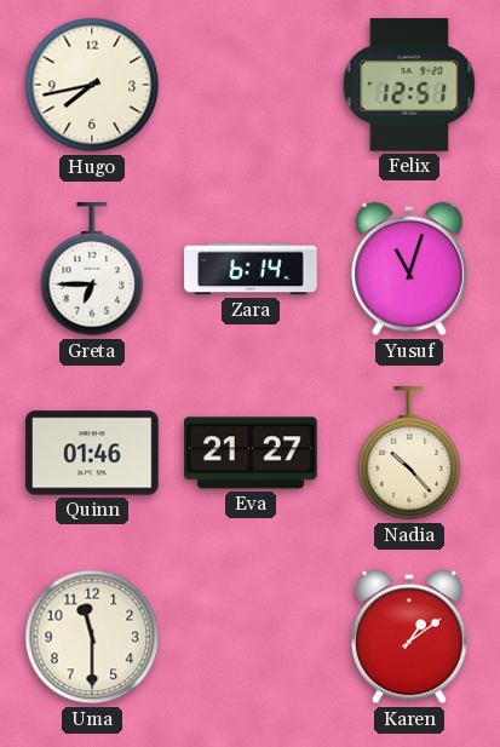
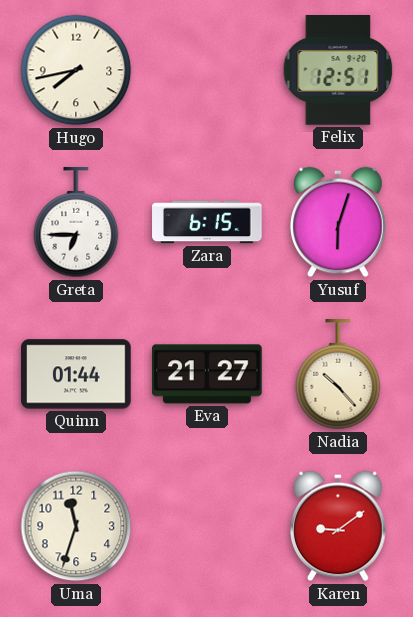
Zara: 6:14 -> 6:15 (207, 222)
Yusuf: 11:03 -> 6:03 (338, 222)
Quinn: 01:46 -> 01:44 (76, 374)
Uma: 11:30 -> 11:33 (76, 526)
Karen: 1:09 -> 9:09 (338, 526)
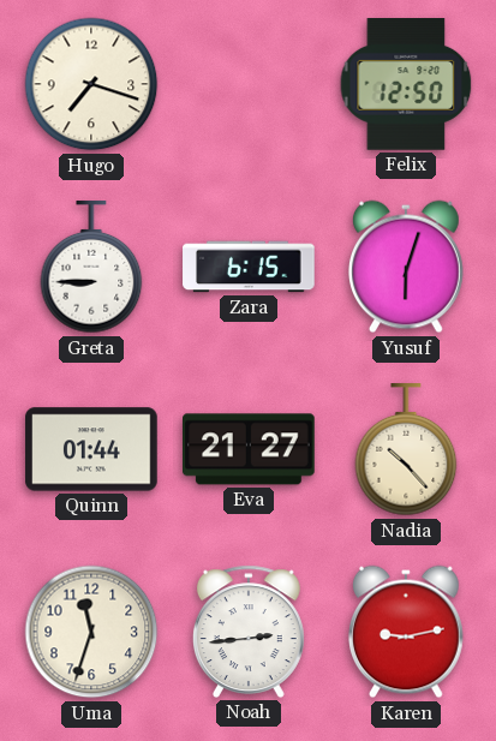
Hugo: 7:43 -> 7:18 (91, 84)
Felix: 12:51 -> 12:50 (406, 85)
Greta: 6:45 -> 8:45 (91, 268)
Noah: none -> 2:44 (249, 632)
Karen: 9:09 -> 9:13 (406, 632)
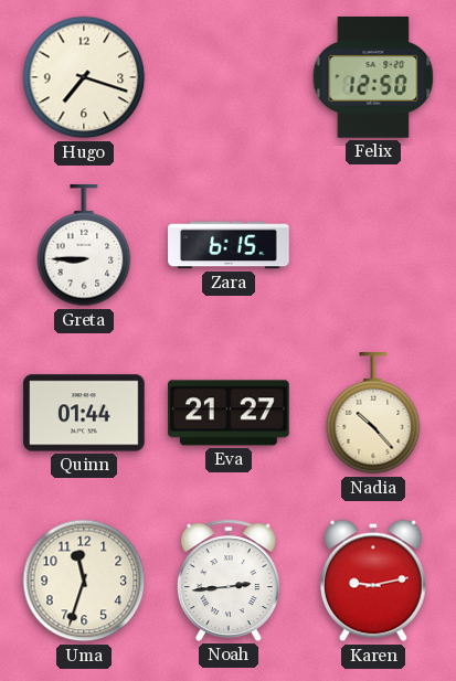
Yusuf: 6:03 -> none (406, 267)
